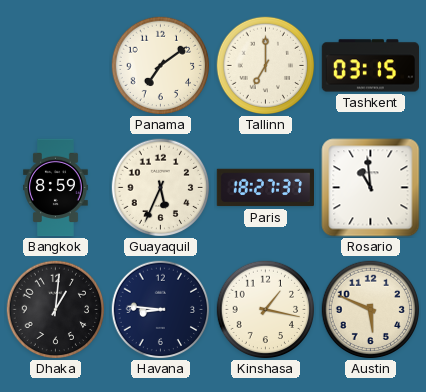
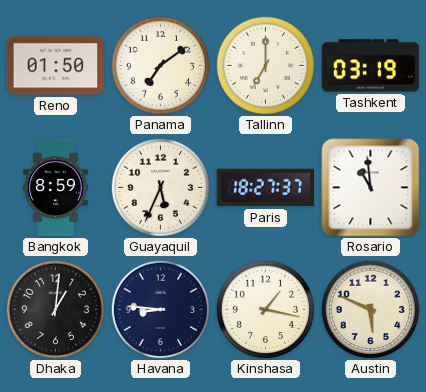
Reno: none -> 01:50 (55, 66)
Tashkent: 03:15 -> 03:19 (370, 66)
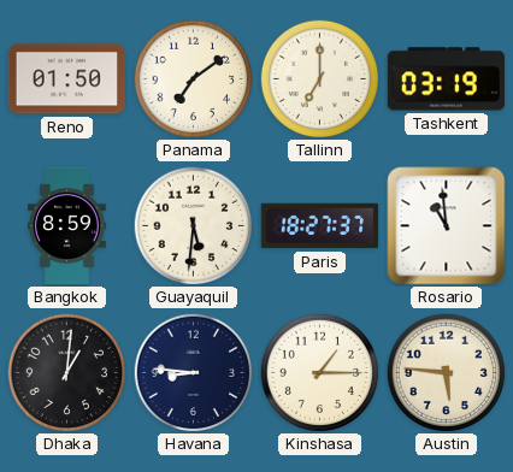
Guayaquil: 5:34 -> 5:31 (194, 226)
Kinshasa: 1:17 -> 1:15 (320, 373)
Austin: 5:49 -> 5:46 (447, 373)
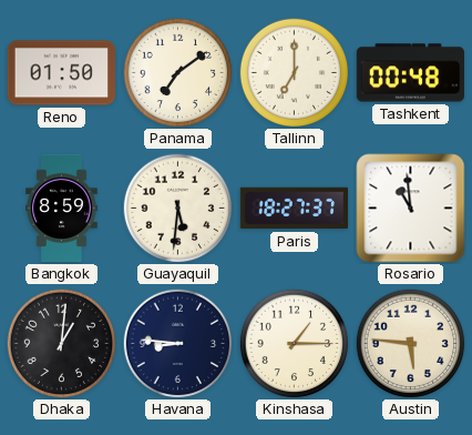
Tashkent: 03:19 -> 00:48 (410, 73)
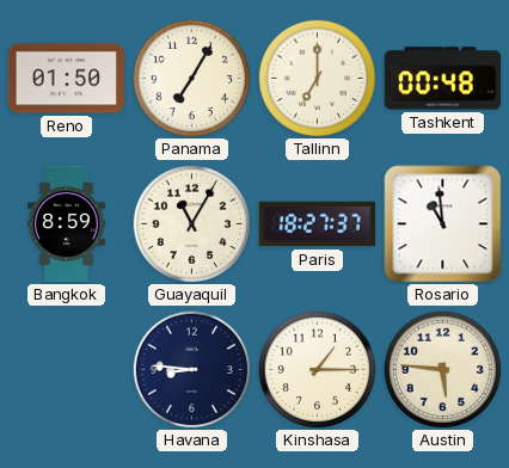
Panama: 7:09 -> 7:05 (192, 79)
Guayaquil: 5:31 -> 11:05 (192, 224)
Dhaka: 1:01 -> none (62, 344)
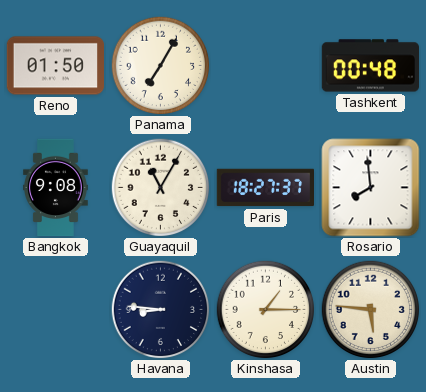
Tallinn: 7:00 -> none (318, 79)
Bangkok: 8:59 -> 9:08 (56, 188)
Rosario: 10:59 -> 7:59 (371, 188)
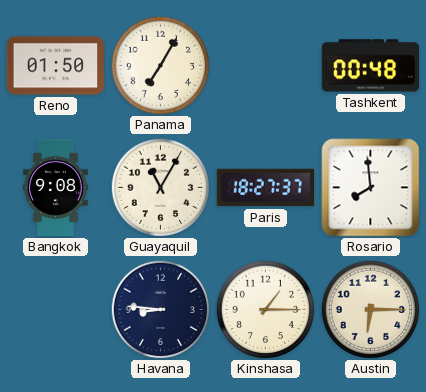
Austin: 5:46 -> 6:15 (371, 310)
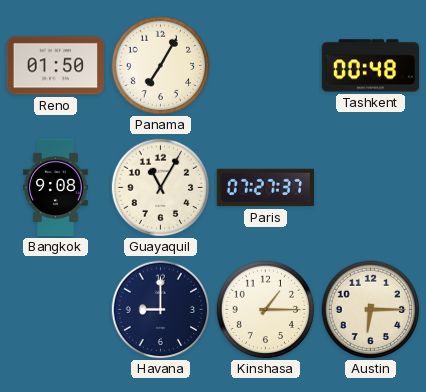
Paris: 18:27 -> 07:27 (266, 188)
Rosario: 7:59 -> none (371, 188)
Havana: 8:46 -> 9:00 (161, 310)
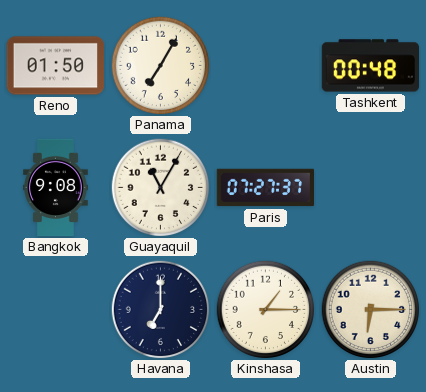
Havana: 9:00 -> 7:00 (161, 310)
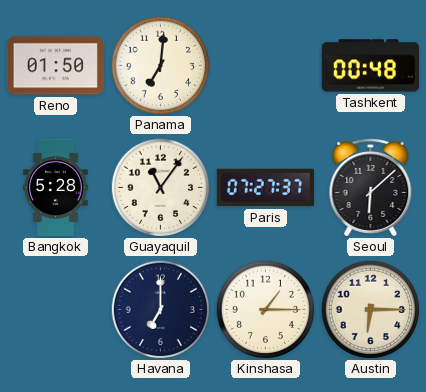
Panama: 7:05 -> 7:01 (161, 66)
Bangkok: 9:08 -> 5:28 (56, 188)
Guayaquil: 11:05 -> 11:06 (161, 188)
Seoul: none -> 6:08 (371, 188)
